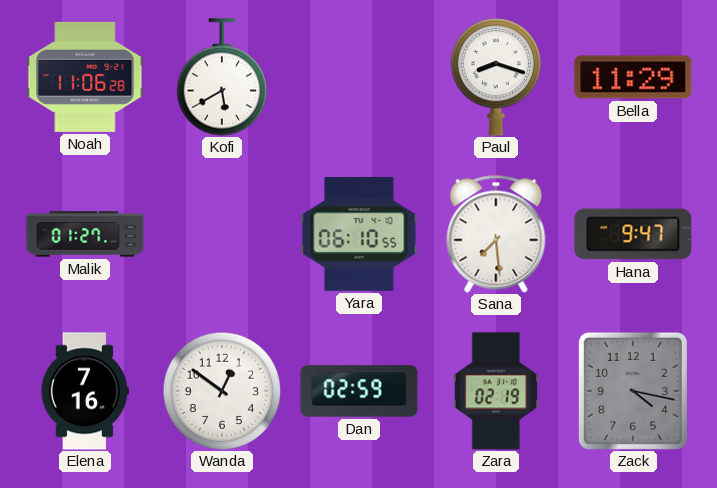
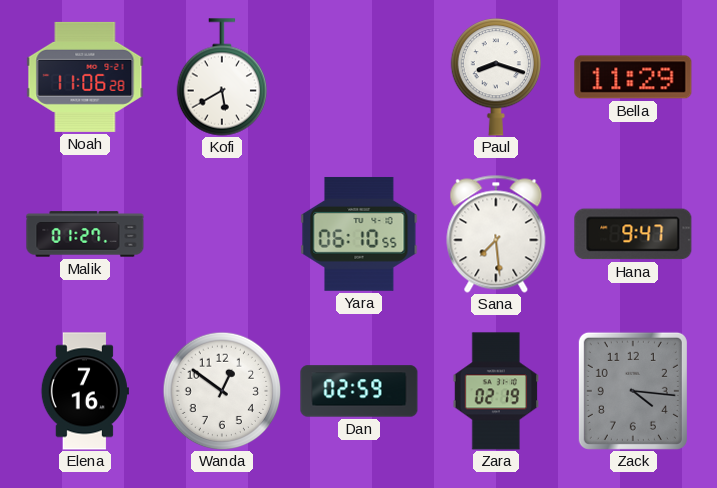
Zack: 4:17 -> 4:16 (633, 391)
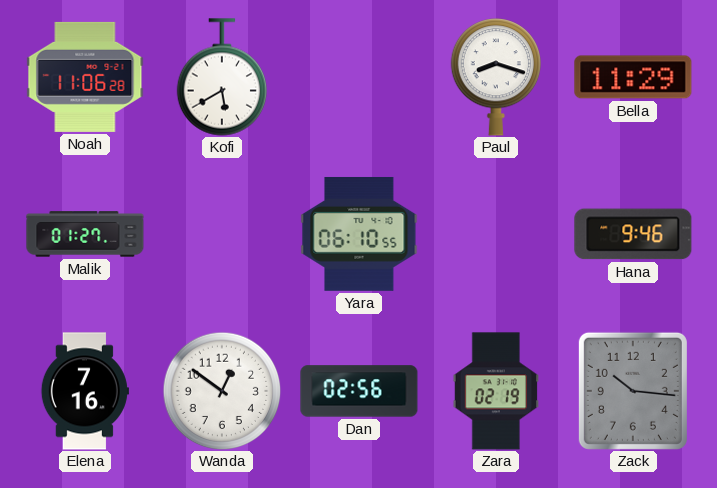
Sana: 7:29 -> none (496, 234)
Hana: 9:47 -> 9:46 (633, 234)
Dan: 02:59 -> 02:56 (359, 391)
Zack: 4:16 -> 10:16 (633, 391)
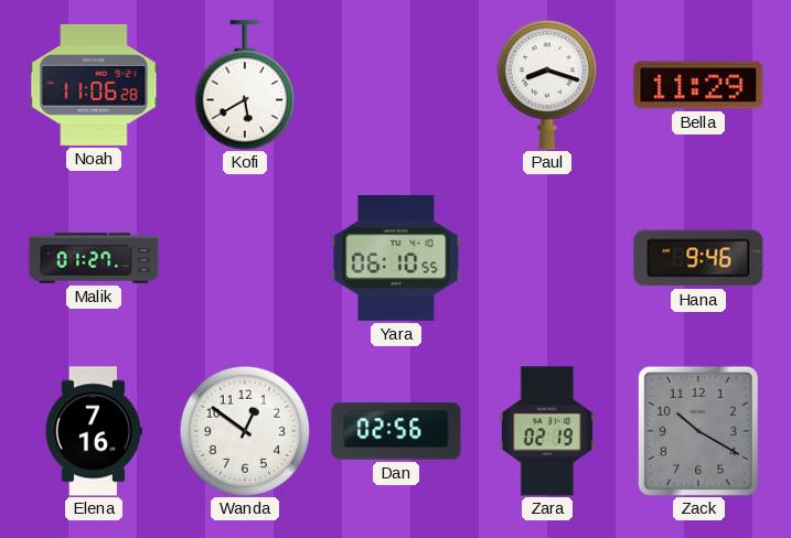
Zack: 10:16 -> 10:20 (698, 431)
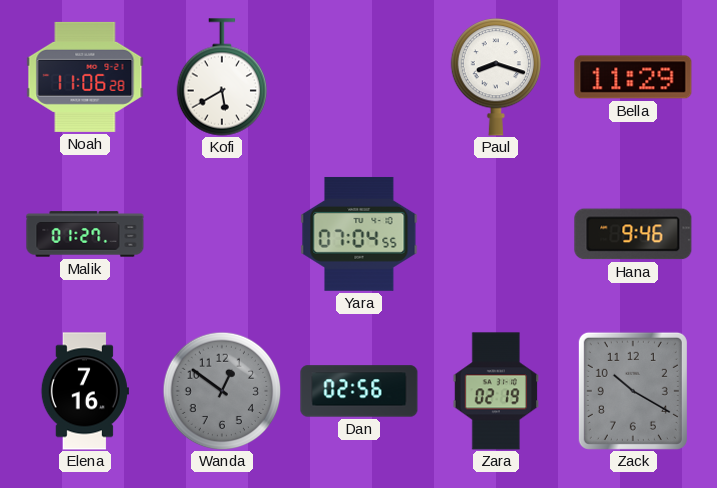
Yara: 06:10 -> 07:04 (359, 234)
Wanda dial: white -> grey (222, 391)
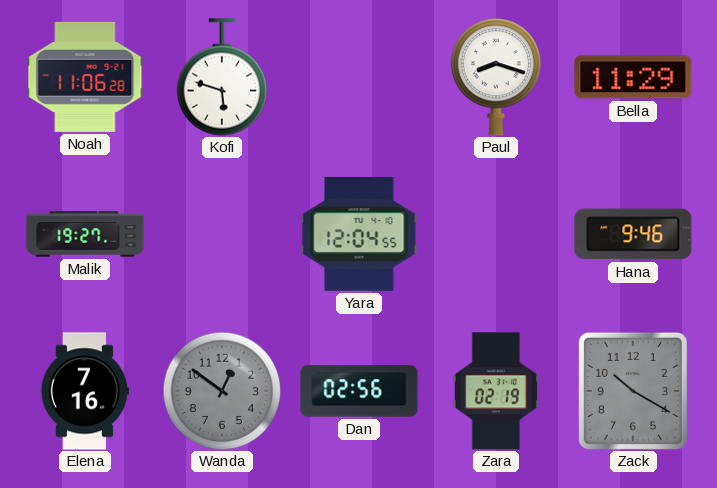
Kofi: 5:40 -> 5:48 (222, 77)
Malik: 01:27 -> 19:27 (85, 234)
Yara: 07:04 -> 12:04 (359, 234)
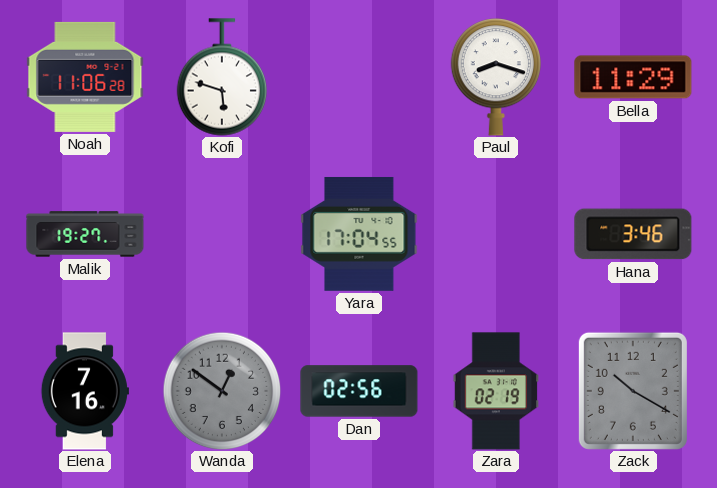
Yara: 12:04 -> 17:04 (359, 234)
Hana: 9:46 -> 3:46 (633, 234)
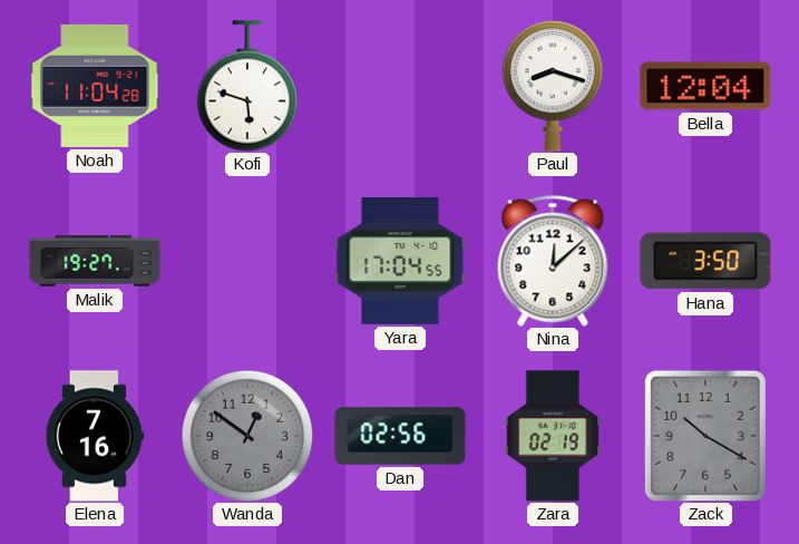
Noah: 11:06 -> 11:04 (95, 86)
Bella: 11:29 -> 12:04 (705, 86)
Nina: none -> 12:08 (553, 261)
Hana: 3:46 -> 3:50 (705, 261)
